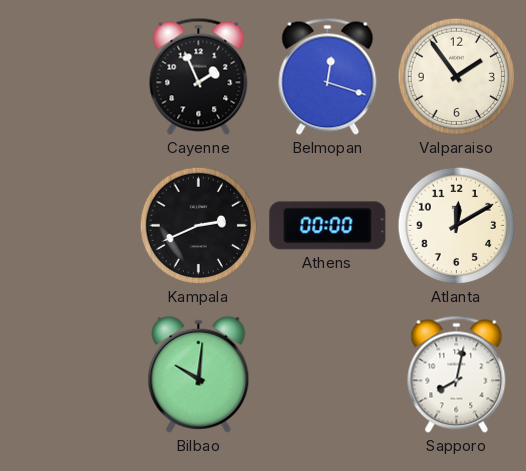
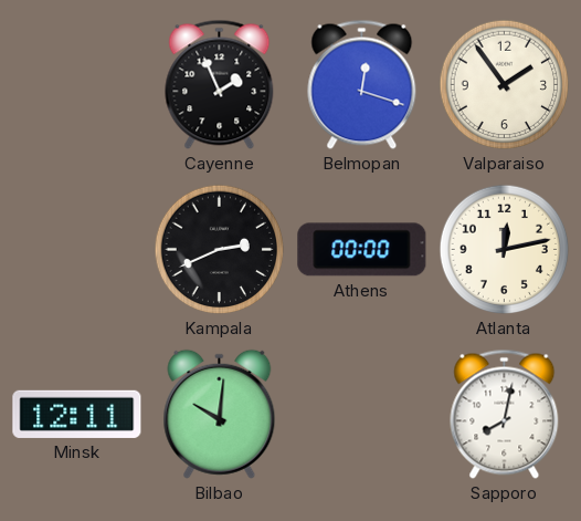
Atlanta: 12:10 -> 12:13 (505, 250)
Minsk: none -> 12:11 (77, 414)
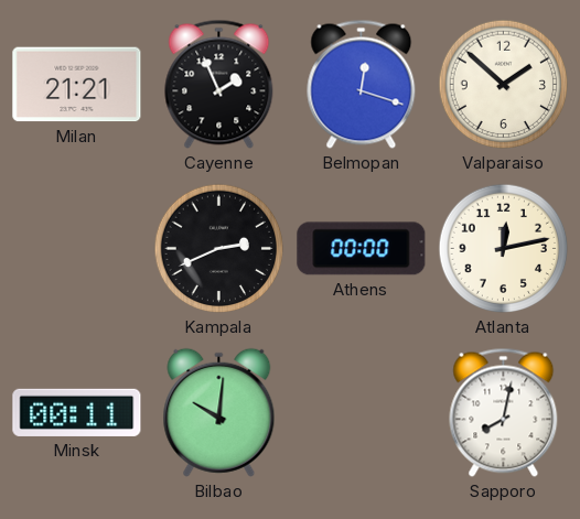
Milan: none -> 21:21 (77, 85)
Valparaiso: 1:54 -> 1:52 (504, 85)
Minsk: 12:11 -> 00:11 (77, 412)
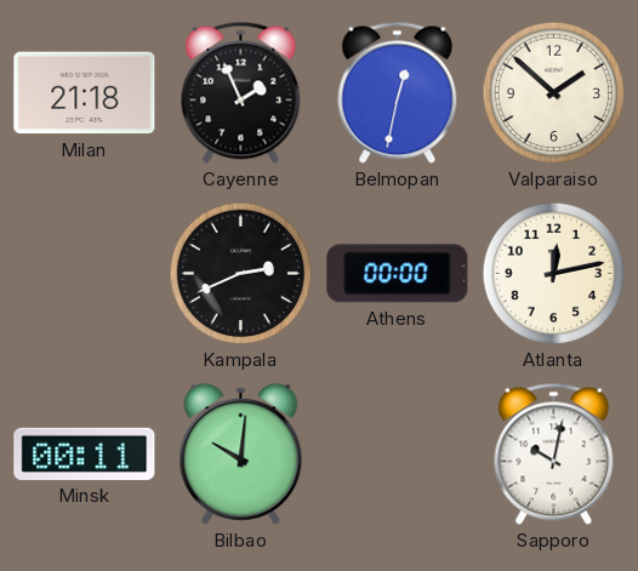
Milan: 21:21 -> 21:18 (85, 93)
Belmopan: 12:18 -> 12:32 (398, 92)
Sapporo: 8:02 -> 10:02 (554, 453)
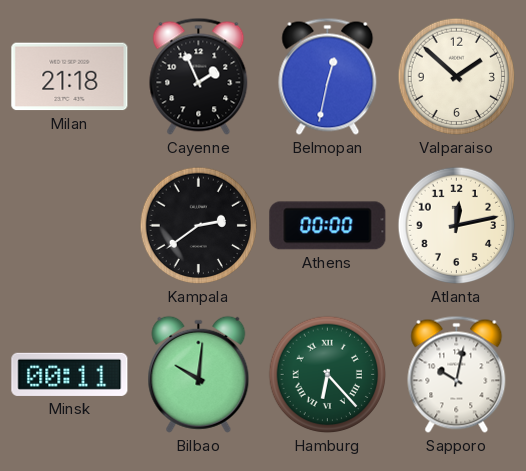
Kampala: 2:41 -> 2:39 (199, 226)
Hamburg: none -> 6:23 (328, 375)
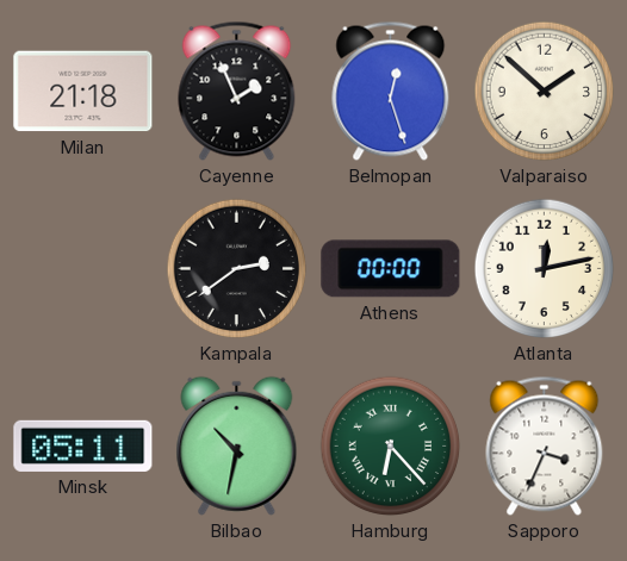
Belmopan: 12:32 -> 12:27 (391, 91)
Minsk: 00:11 -> 05:11 (83, 445)
Bilbao: 10:01 -> 10:32 (237, 445)
Sapporo: 10:02 -> 3:34 (545, 445)
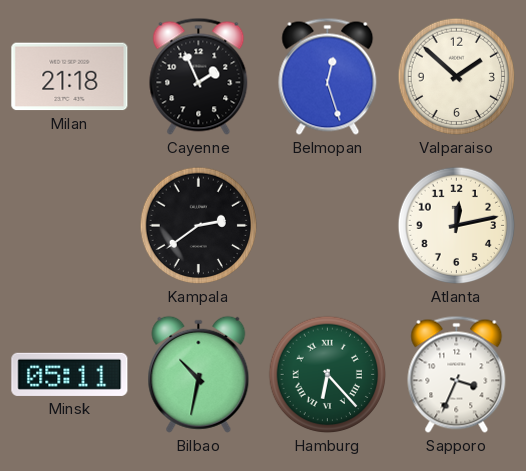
Athens: 00:00 -> none (391, 269)
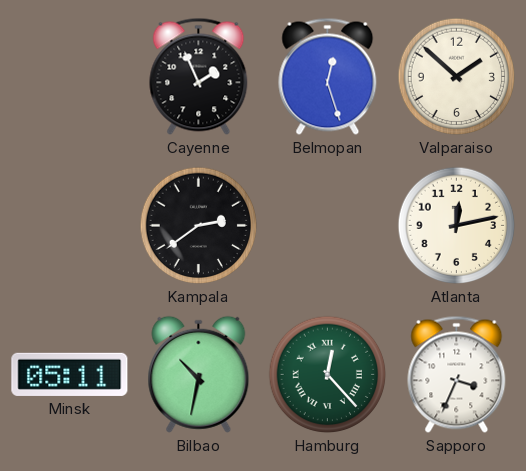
Milan: 21:18 -> none (70, 77)
Hamburg: 6:23 -> 12:23 (328, 375)
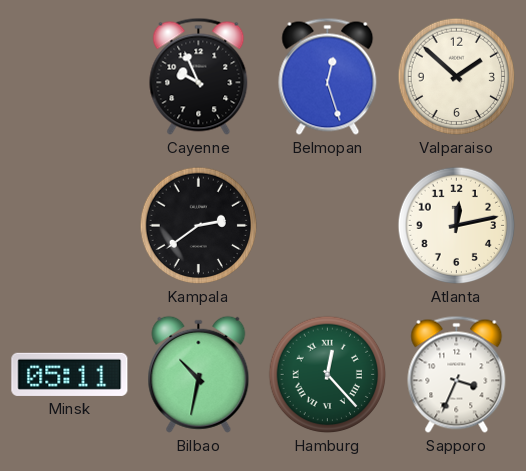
Cayenne: 1:56 -> 9:56 (199, 76)
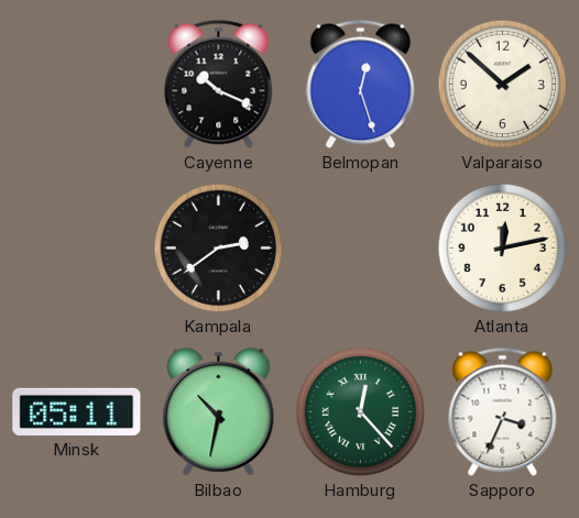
Cayenne: 9:56 -> 10:19 (219, 84)
